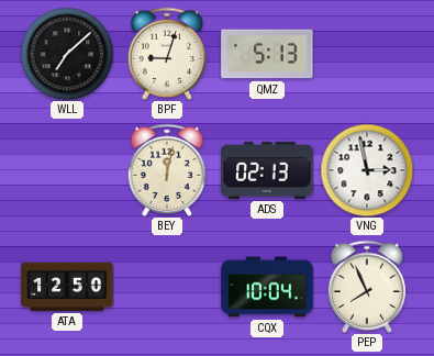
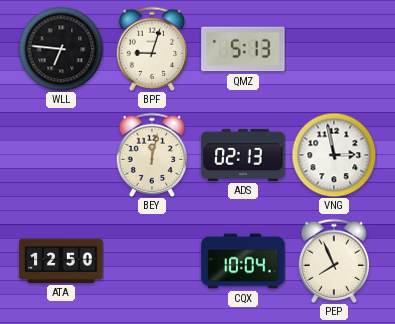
WLL: 7:08 -> 6:46 (61, 49)
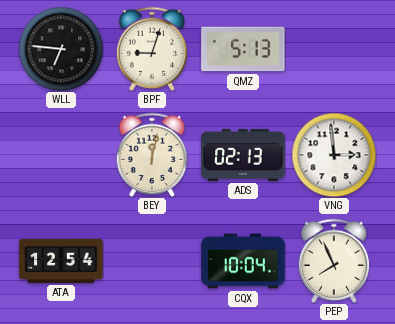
VNG: 2:58 -> 2:59 (334, 155)
ATA: 12:50 -> 12:54 (61, 261)
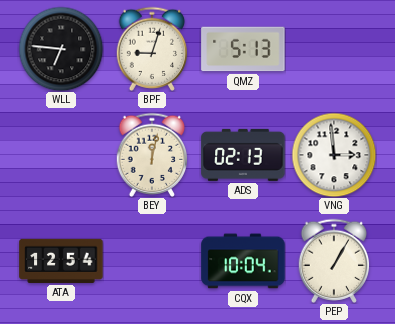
PEP: 7:56 -> 1:05 (334, 261)
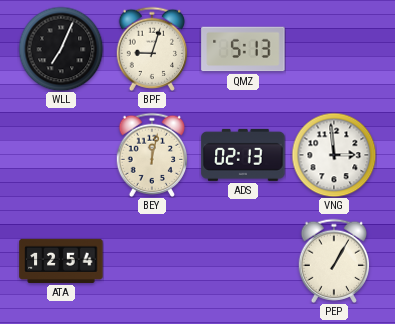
WLL: 6:46 -> 7:04 (61, 49)
CQX: 10:04 -> none (243, 261)
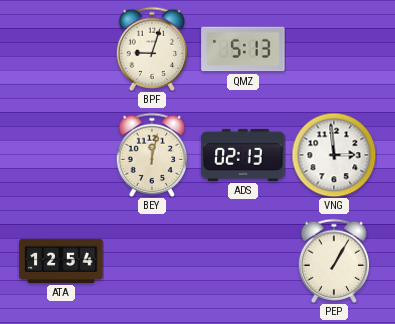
WLL: 7:04 -> none (61, 49)
